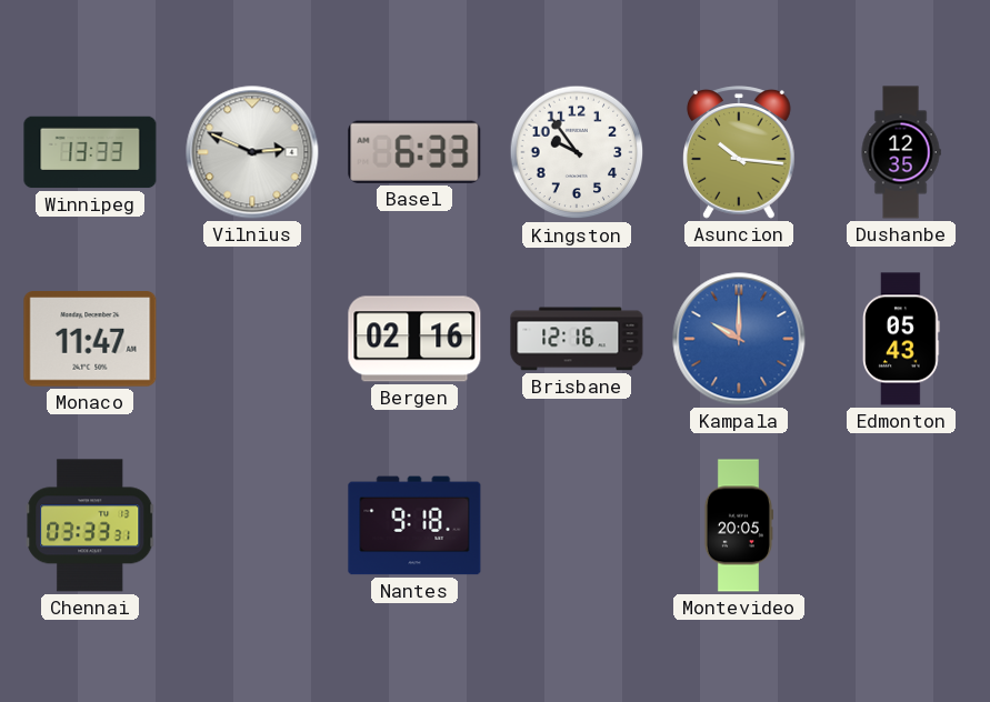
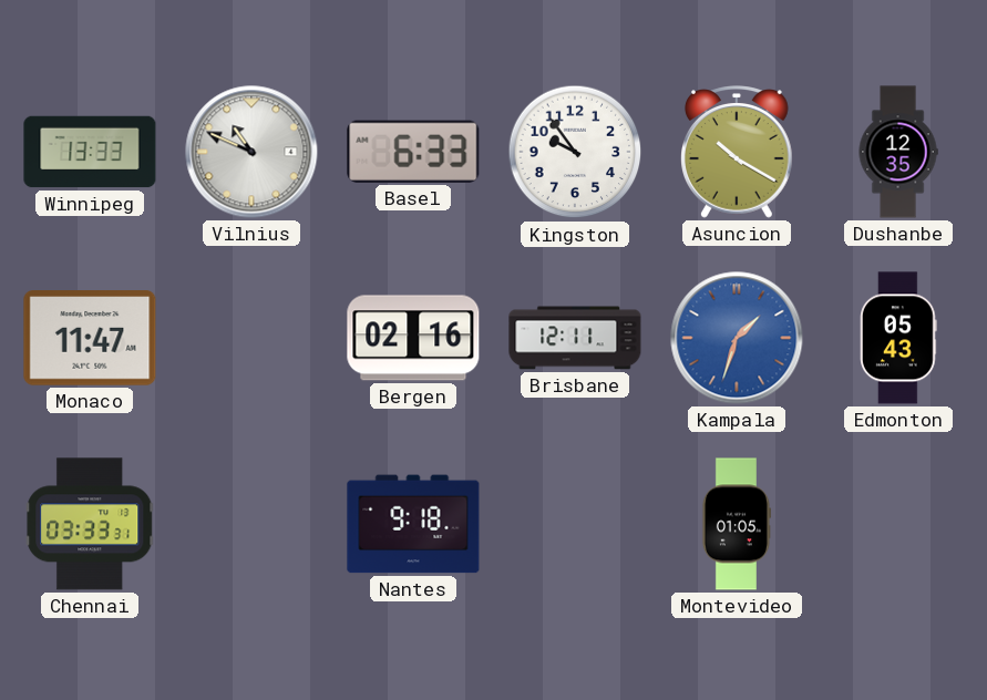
Vilnius: 2:49 -> 10:49 (251, 152)
Asuncion: 10:16 -> 10:20 (738, 152)
Brisbane: 12:16 -> 12:11 (575, 338)
Kampala: 10:00 -> 1:33 (737, 338)
Montevideo: 20:05 -> 01:05 (736, 524)
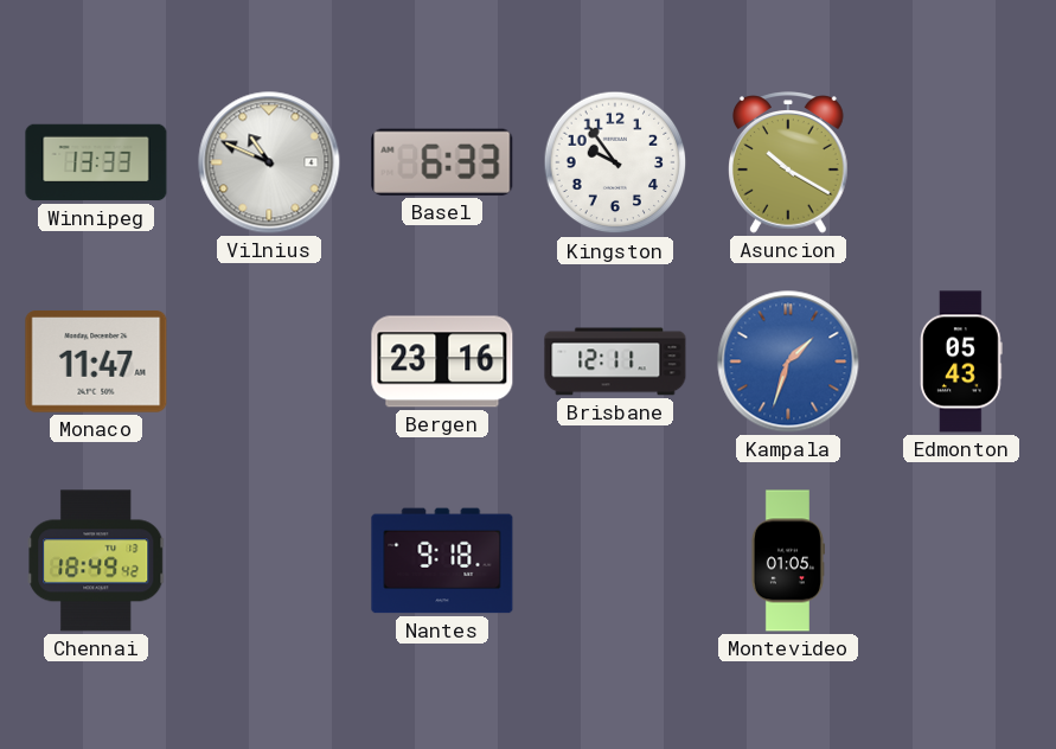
Dushanbe: 12:35 -> none (898, 152)
Bergen: 02:16 -> 23:16 (442, 361)
Chennai: 03:33 -> 18:49 (96, 561)
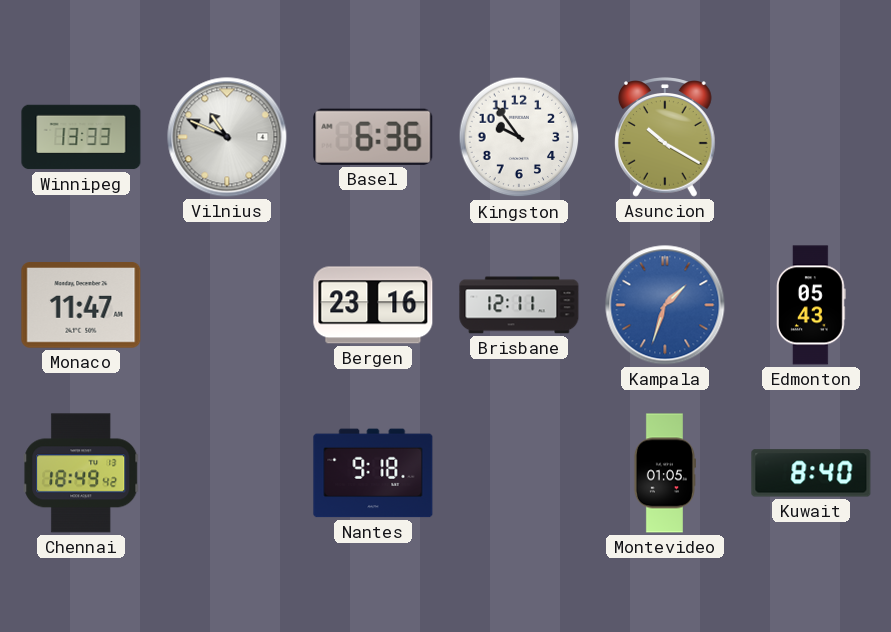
Basel: 6:33 -> 6:36 (373, 137)
Kuwait: none -> 8:40 (811, 473)
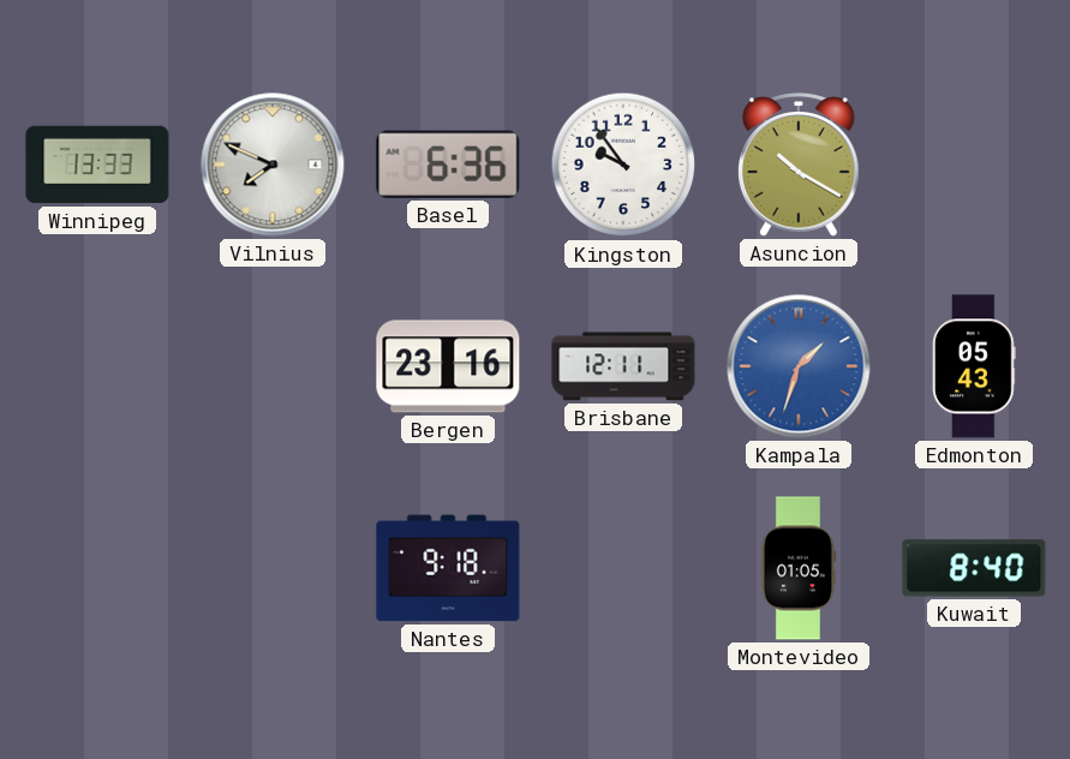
Vilnius: 10:49 -> 7:49 (273, 165)
Monaco: 11:47 -> none (81, 305)
Chennai: 18:49 -> none (81, 473)
